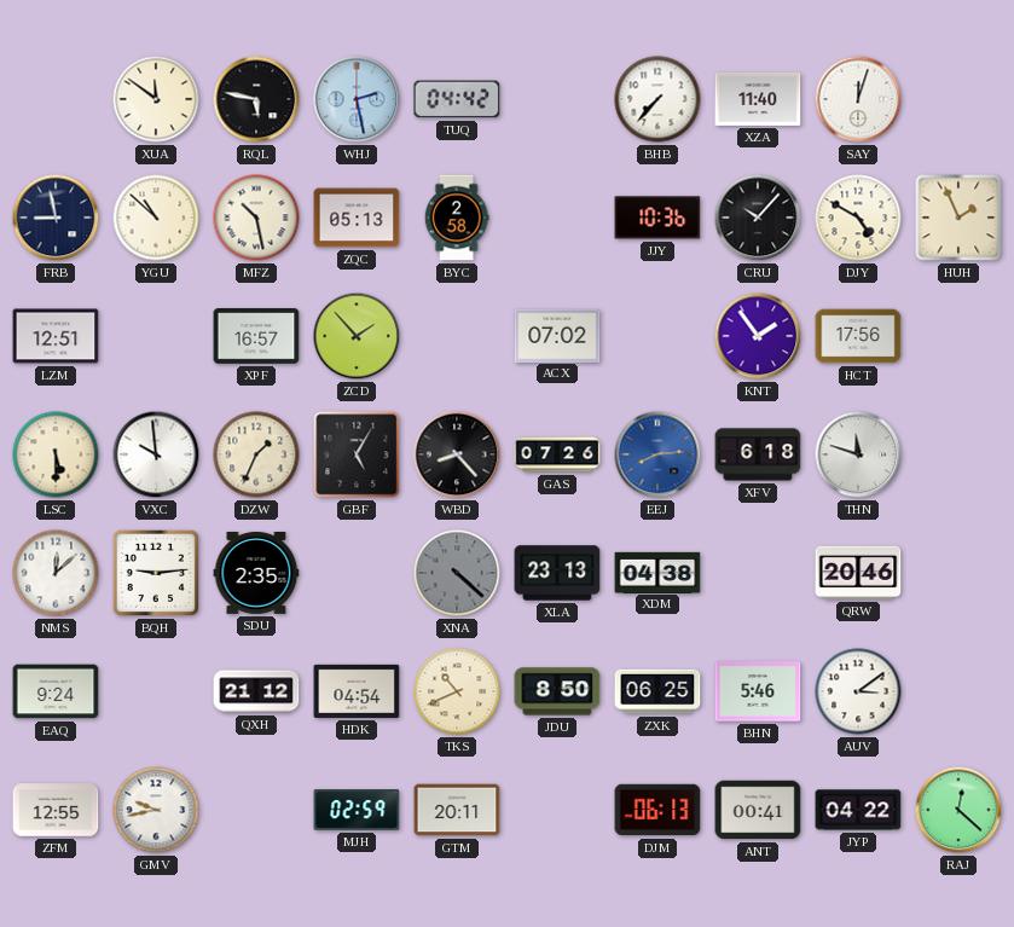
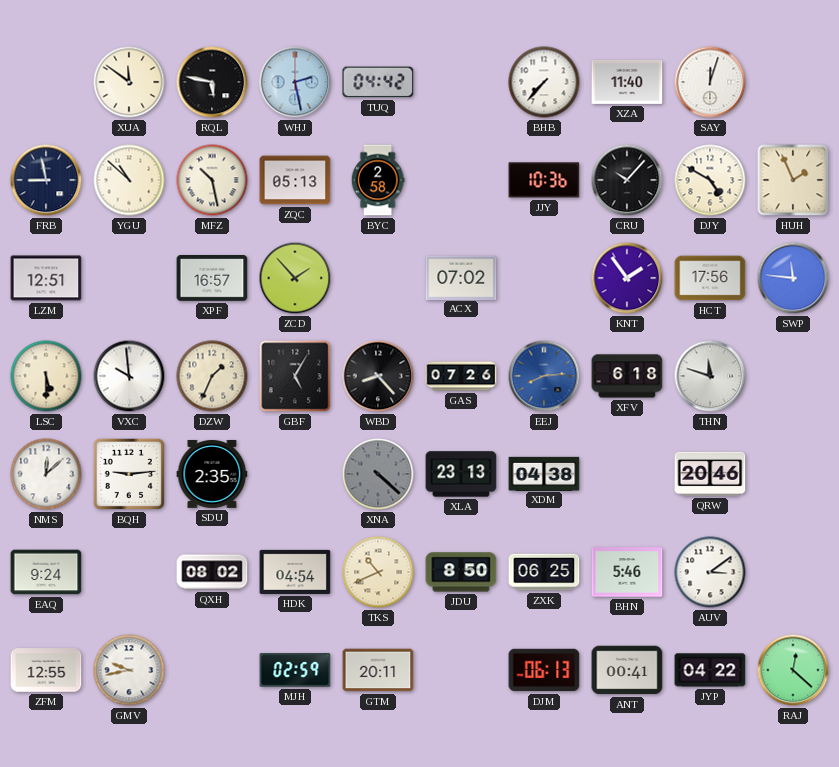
SWP: none -> 11:46 (793, 278)
QXH: 21:12 -> 08:02 (212, 572)
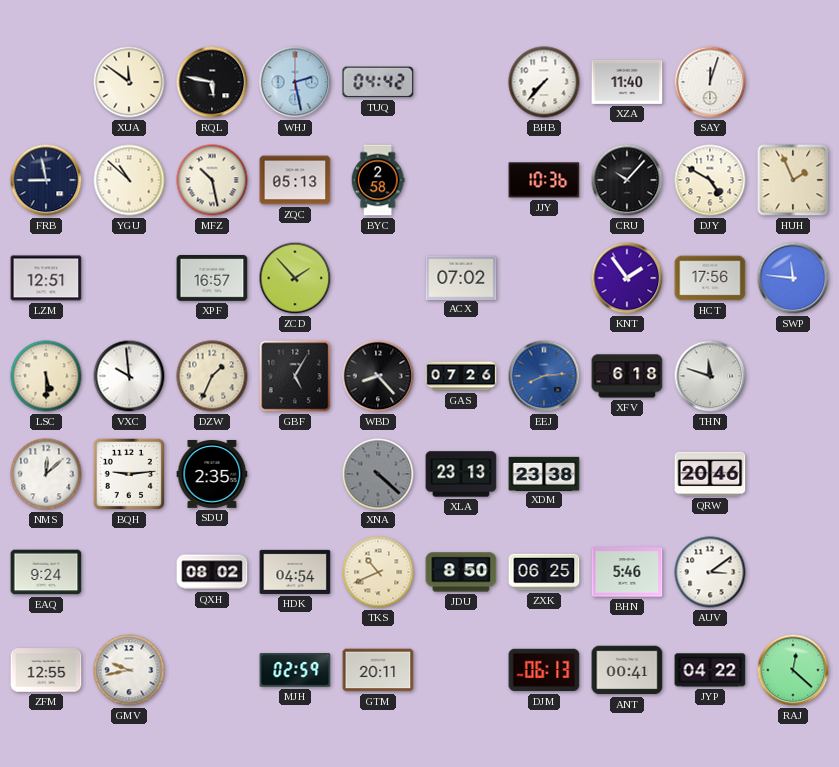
XDM: 04:38 -> 23:38 (544, 473)
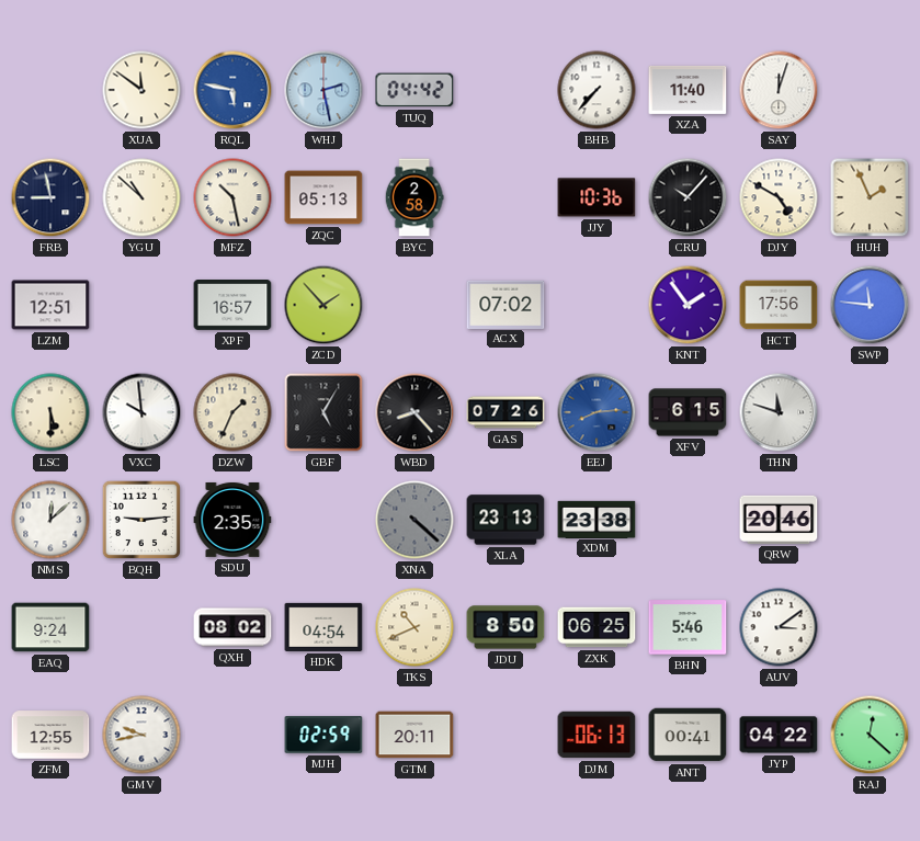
RQL dial: black -> blue (232, 90)
XFV: 6:18 -> 6:15 (688, 412)
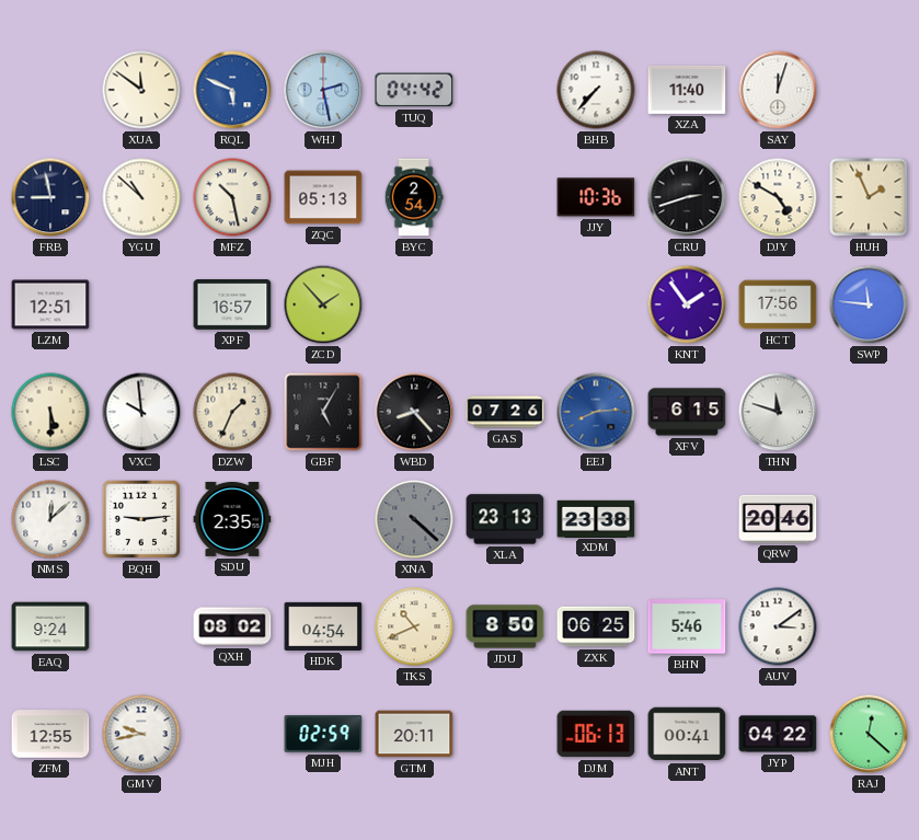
RQL: 5:47 -> 5:49 (232, 90)
BYC: 2:58 -> 2:54 (414, 197)
CRU: 10:07 -> 2:42 (687, 197)
ACX: 07:02 -> none (506, 304)
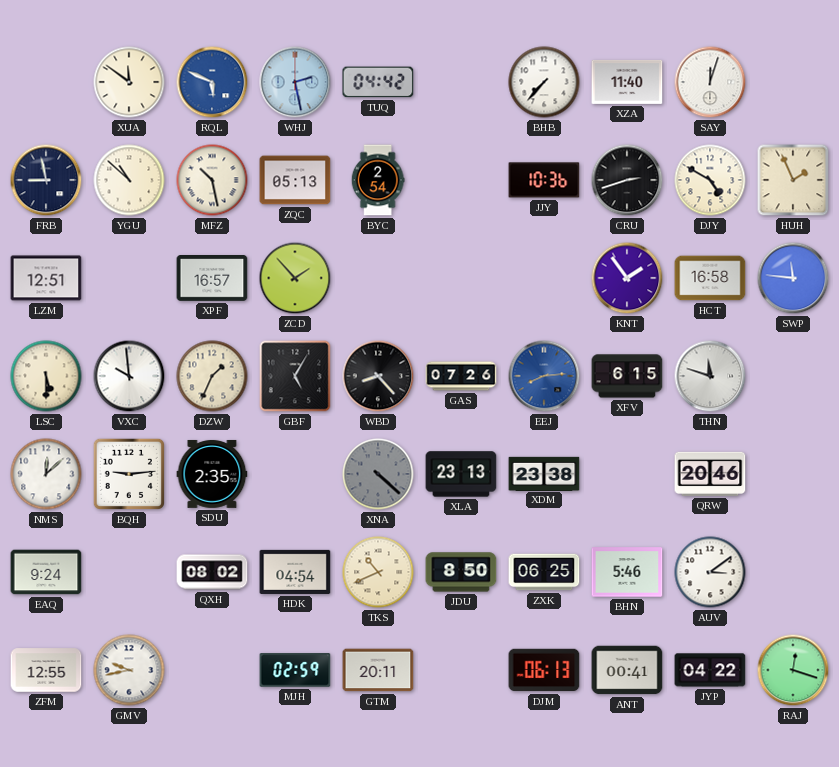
HCT: 17:56 -> 16:58 (710, 278)
RAJ: 12:22 -> 12:18 (793, 670)
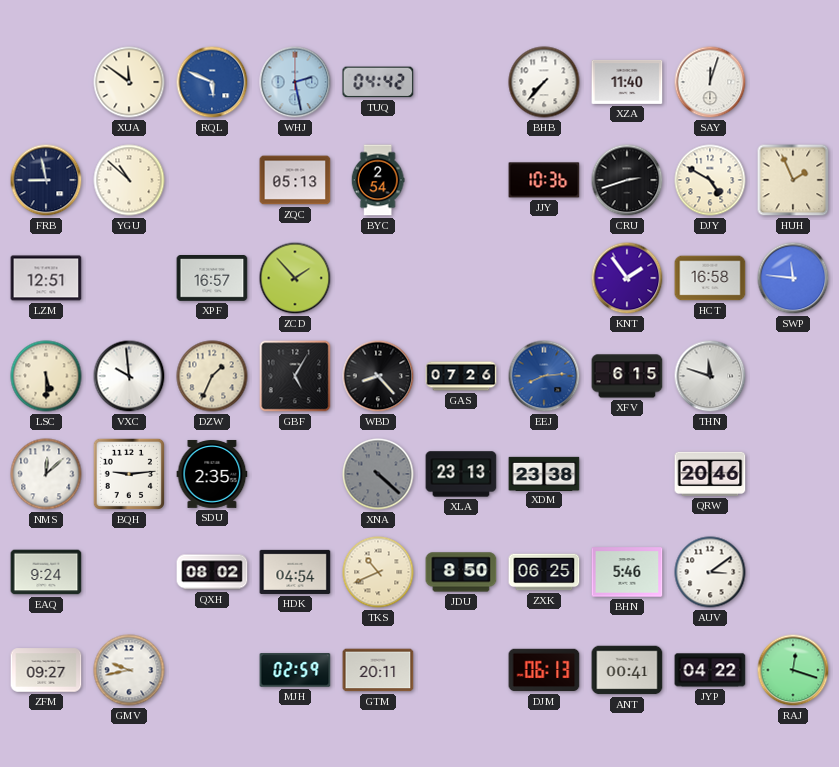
MFZ: 10:28 -> none (212, 180)
ZFM: 12:55 -> 09:27 (46, 670)
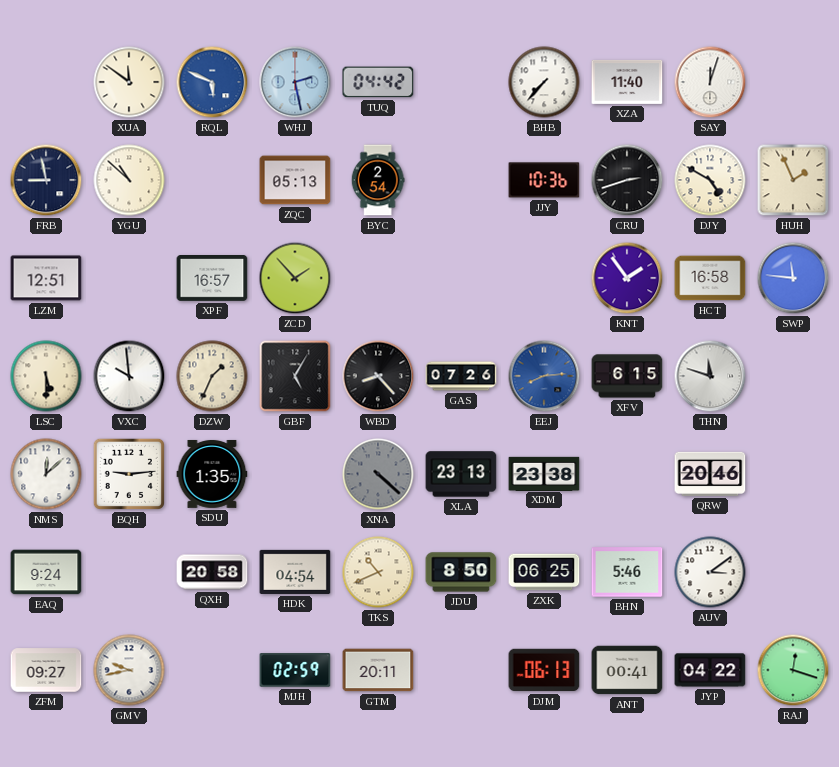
SDU: 2:35 -> 1:35 (212, 474)
QXH: 08:02 -> 20:58 (212, 572)
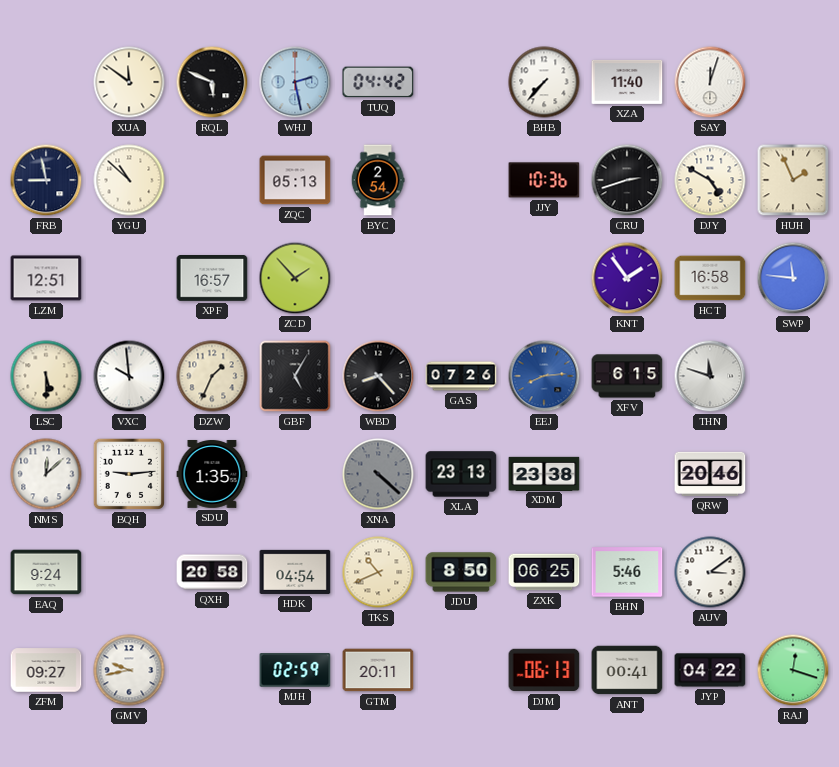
RQL dial: blue -> black (212, 82)
